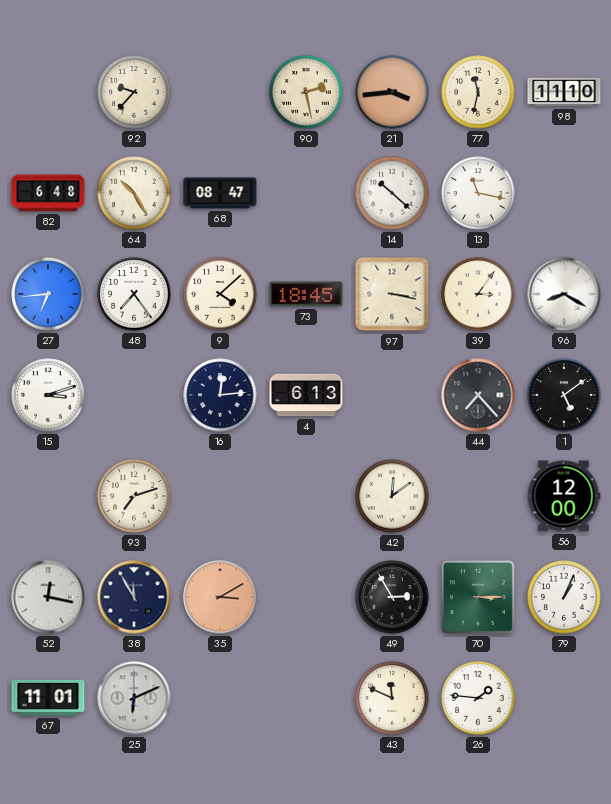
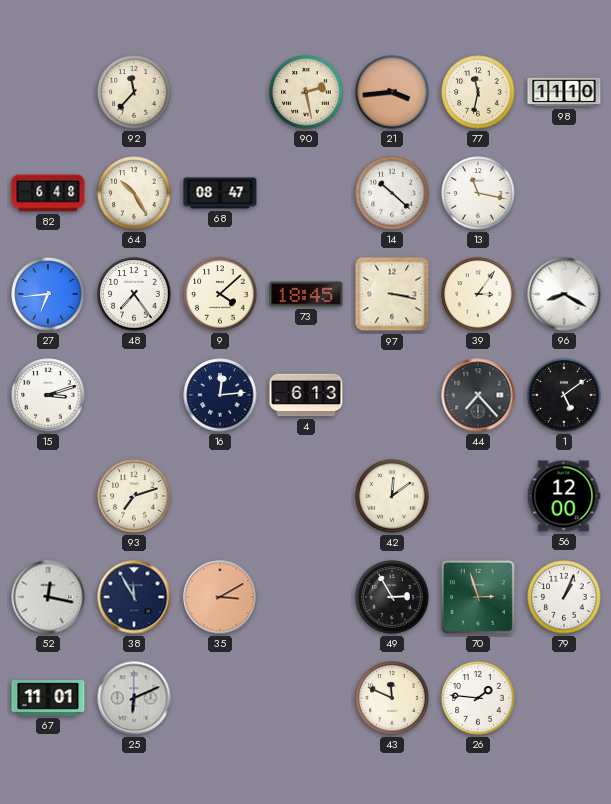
92: 9:37 -> 11:37 (134, 92)
70: 3:15 -> 2:57 (478, 597)
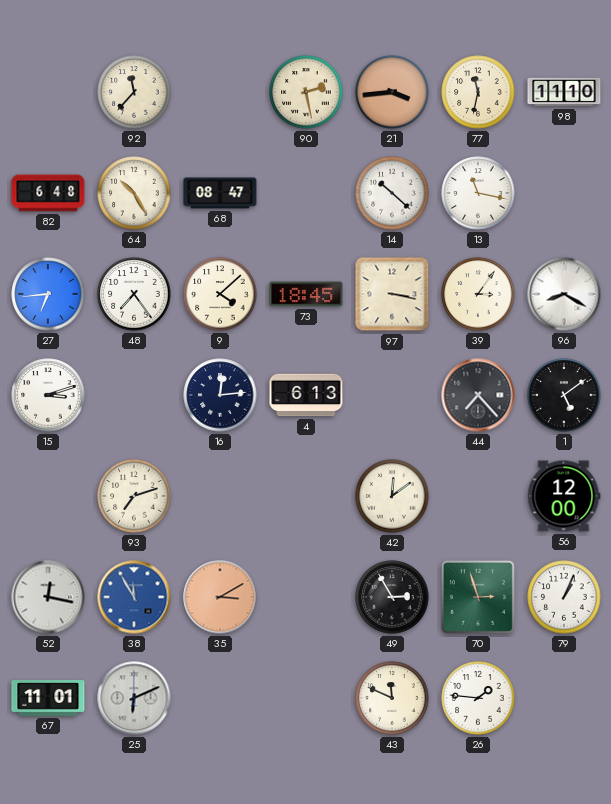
38 dial: navy -> blue (134, 597)
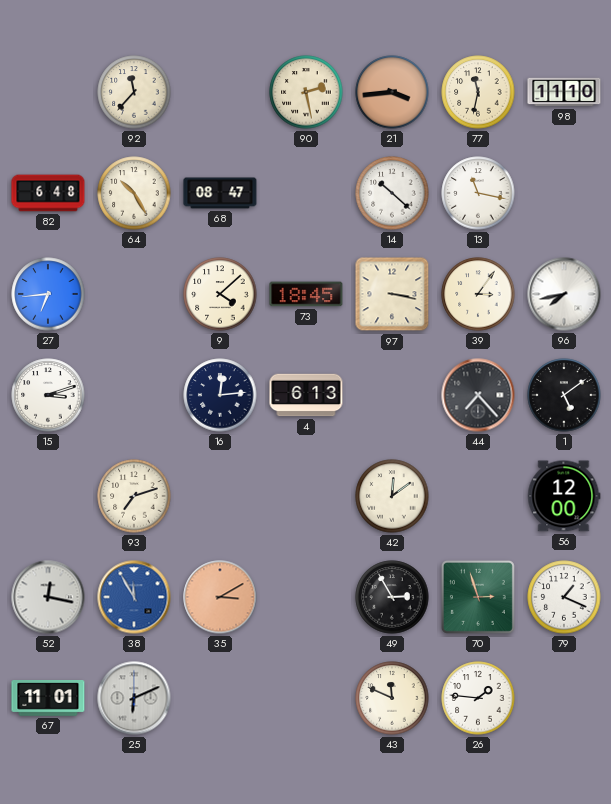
48: 7:24 -> none (134, 294)
96: 8:20 -> 7:43 (564, 294)
79: 1:04 -> 1:19 (564, 597)
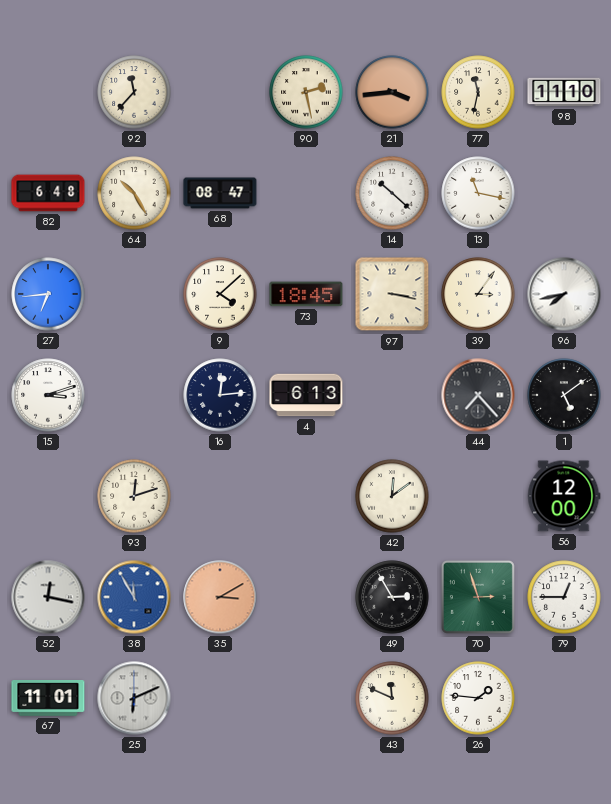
93: 7:12 -> 12:12 (134, 496)
79: 1:19 -> 12:45 (564, 597)
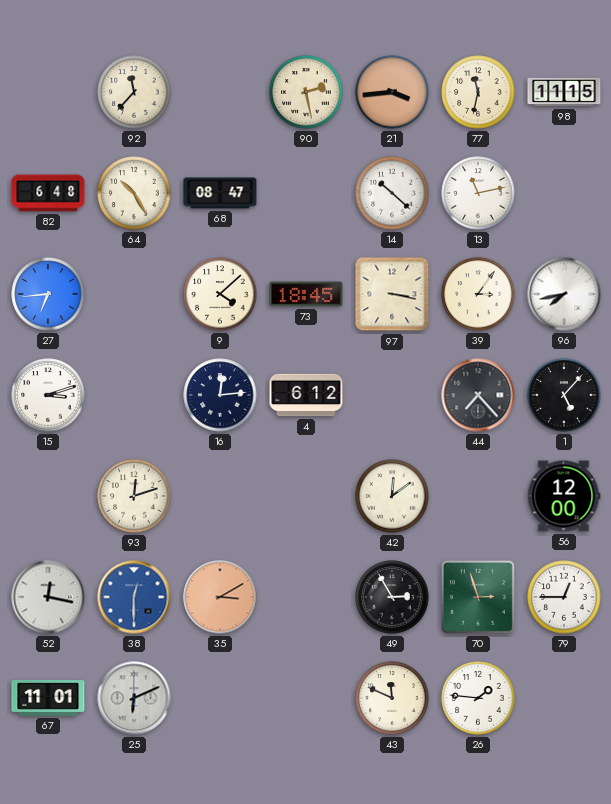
98: 11:10 -> 11:15 (564, 92)
13: 11:17 -> 11:13 (478, 193)
4: 6:13 -> 6:12 (306, 395)
1: 5:09 -> 5:07 (564, 395)
38: 11:55 -> 12:30 (134, 597)
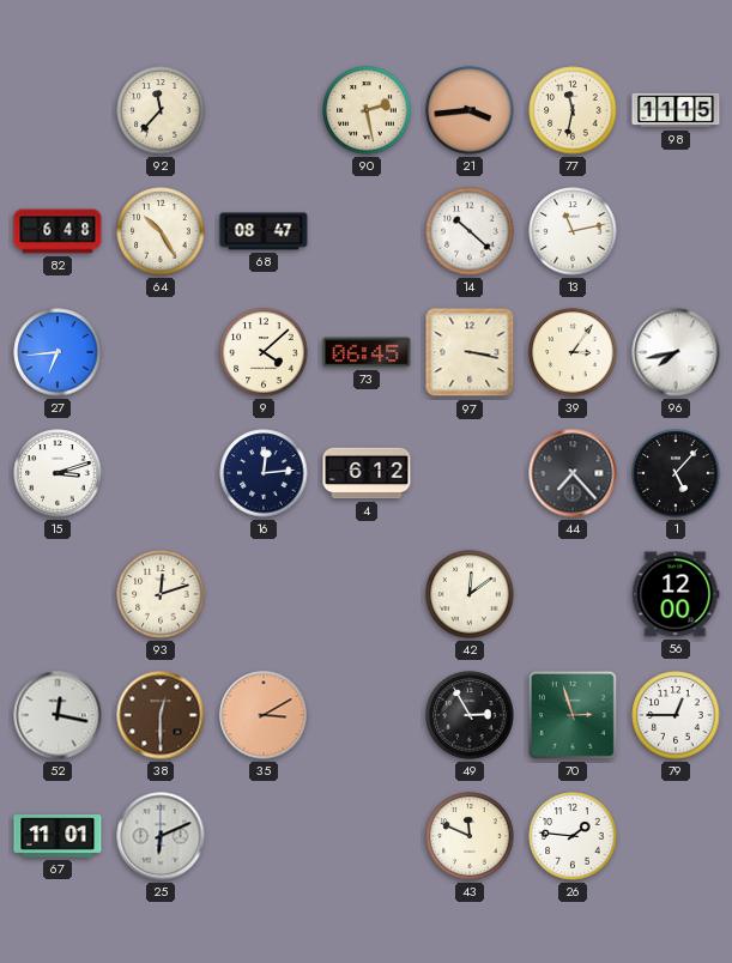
73: 18:45 -> 06:45 (367, 352)
38 dial: blue -> brown (161, 715)
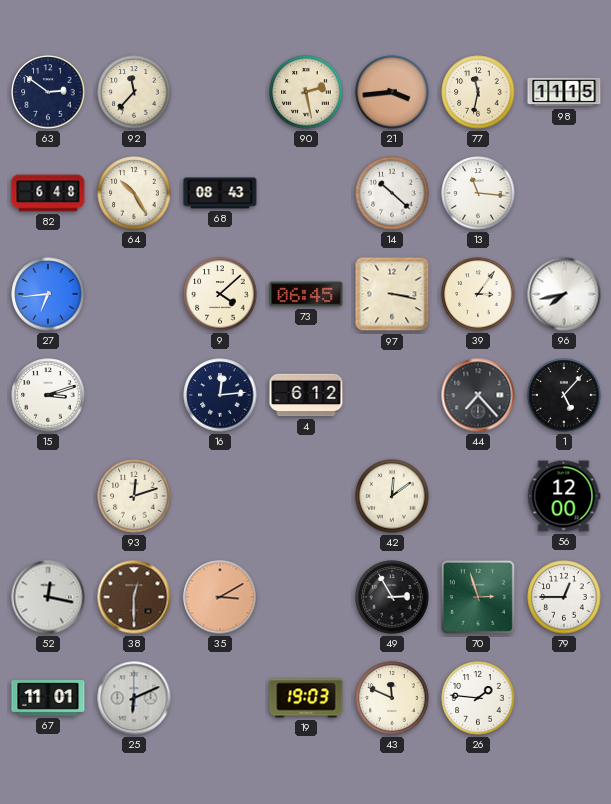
63: none -> 2:51 (48, 92)
68: 08:47 -> 08:43 (220, 193)
13: 11:13 -> 11:16 (478, 193)
19: none -> 19:03 (306, 698)
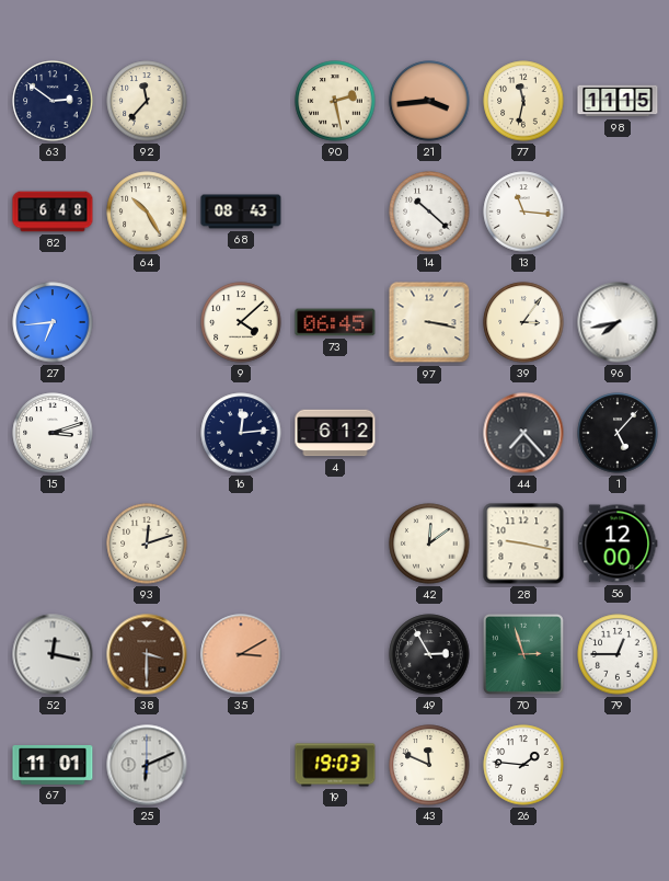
28: none -> 9:17 (523, 544)
38: 12:30 -> 3:30 (147, 654)
